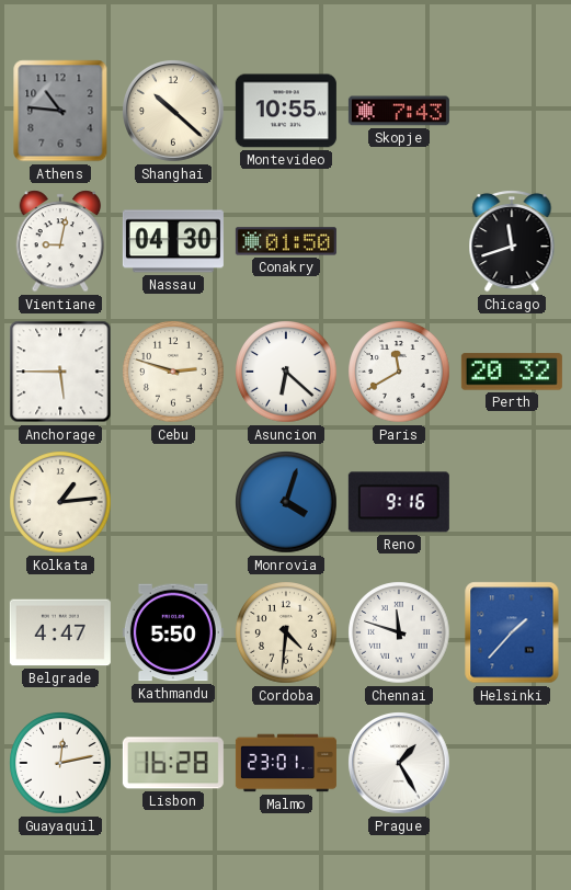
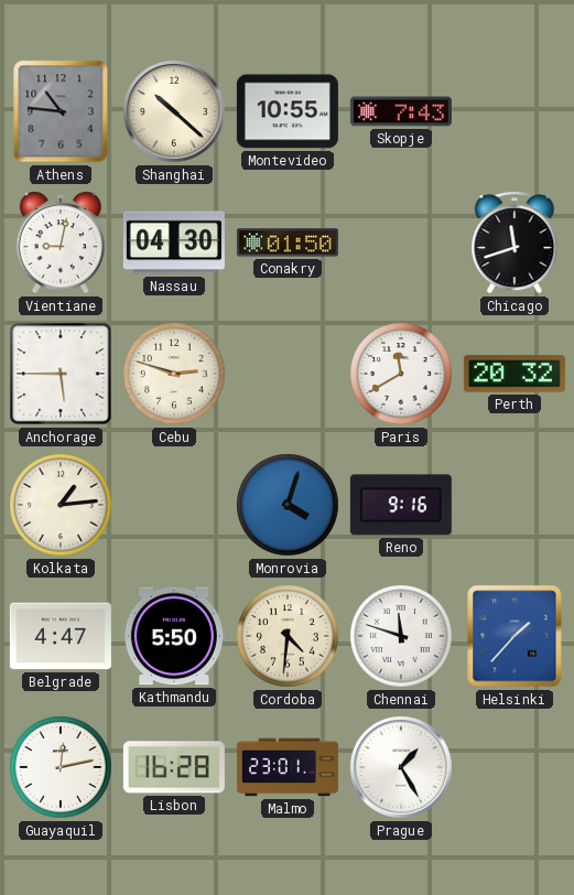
Asuncion: 6:22 -> none (286, 372)
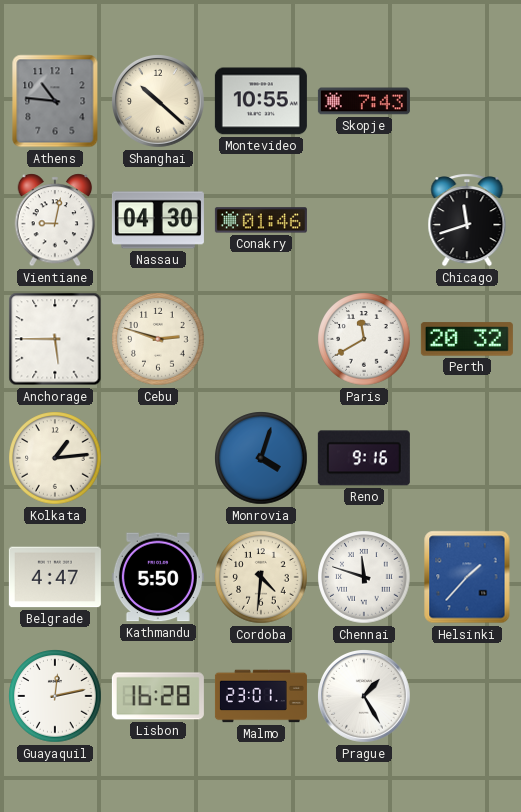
Conakry: 01:50 -> 01:46 (261, 220)
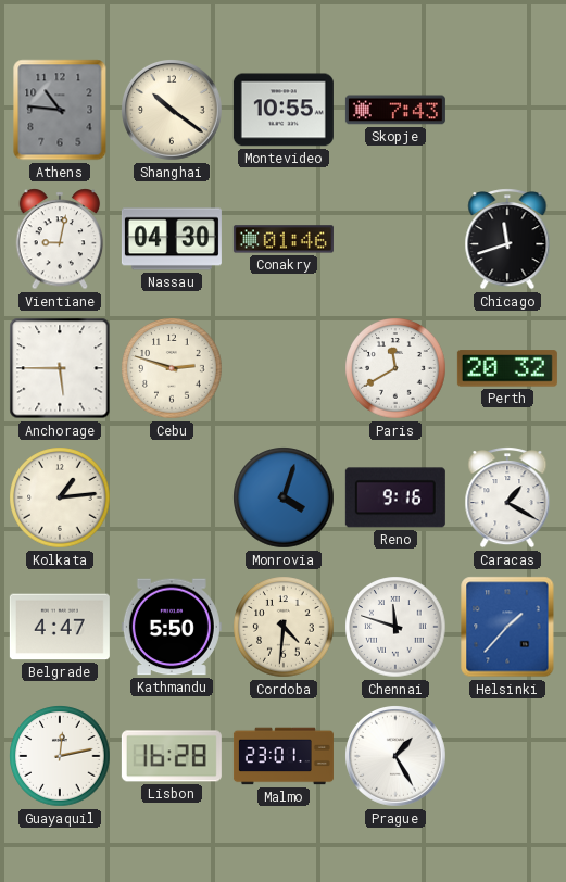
Shanghai: 10:22 -> 10:21 (173, 111)
Caracas: none -> 1:20 (507, 497)
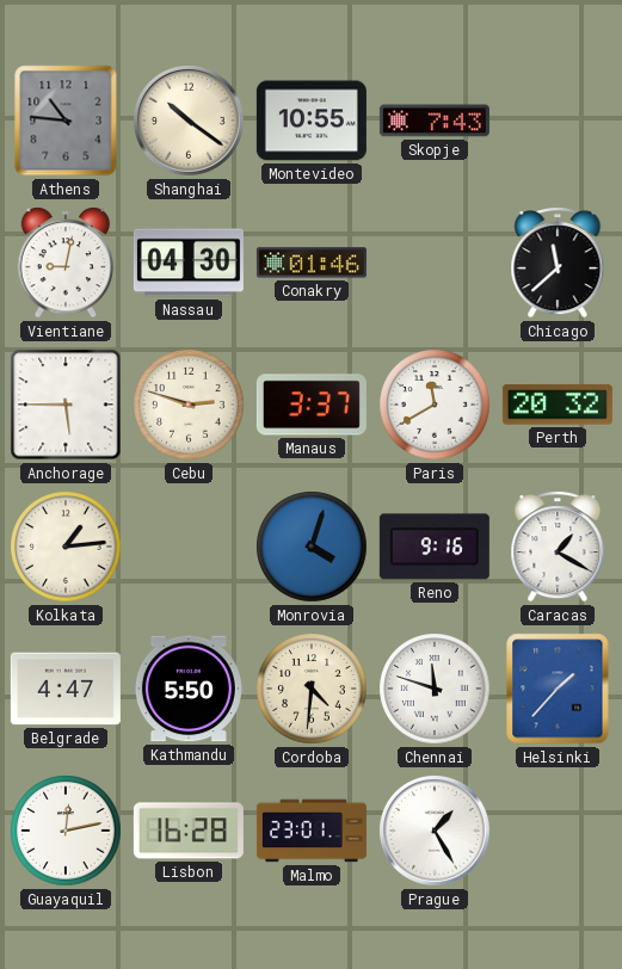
Chicago: 11:42 -> 11:38 (558, 263)
Manaus: none -> 3:37 (312, 405)
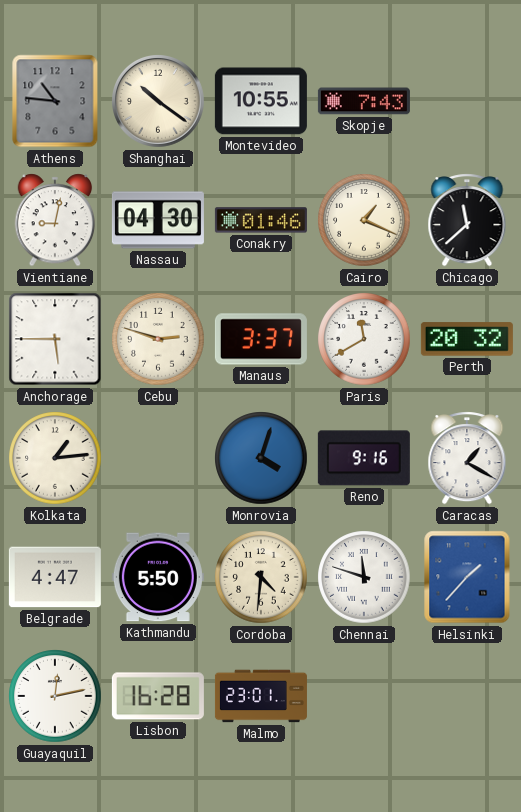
Cairo: none -> 1:19 (364, 220)
Prague: 1:25 -> none (436, 832)
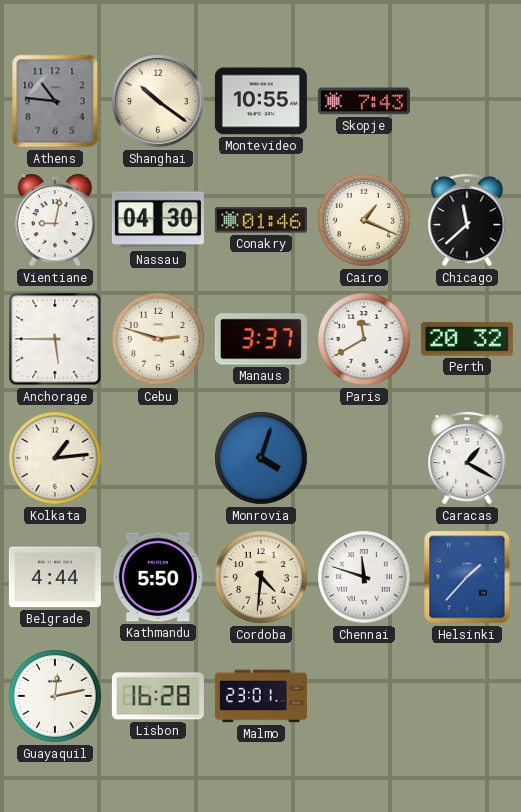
Reno: 9:16 -> none (364, 458)
Belgrade: 4:47 -> 4:44 (55, 577)
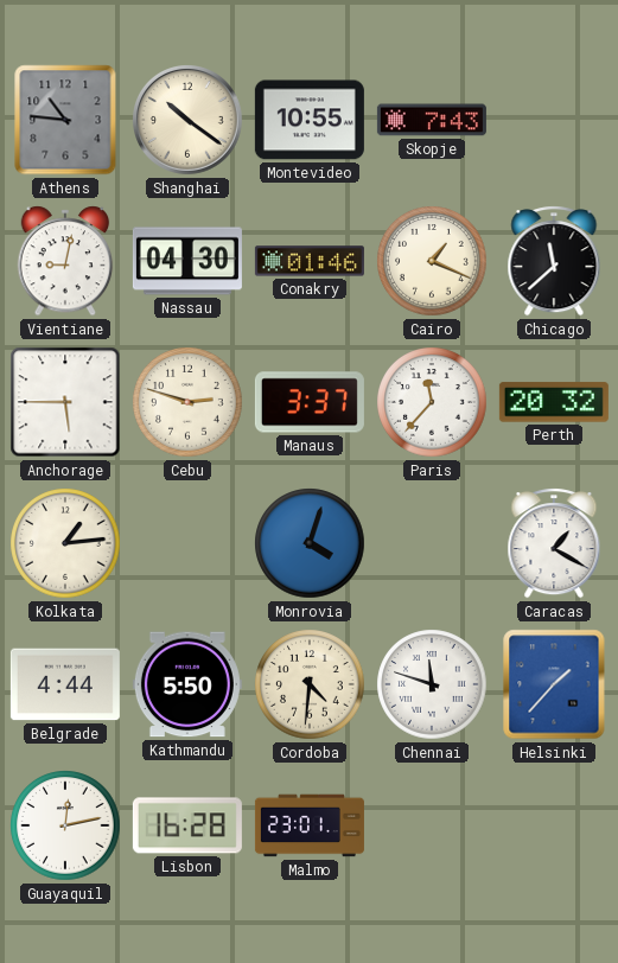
Paris: 11:40 -> 11:37 (432, 402)
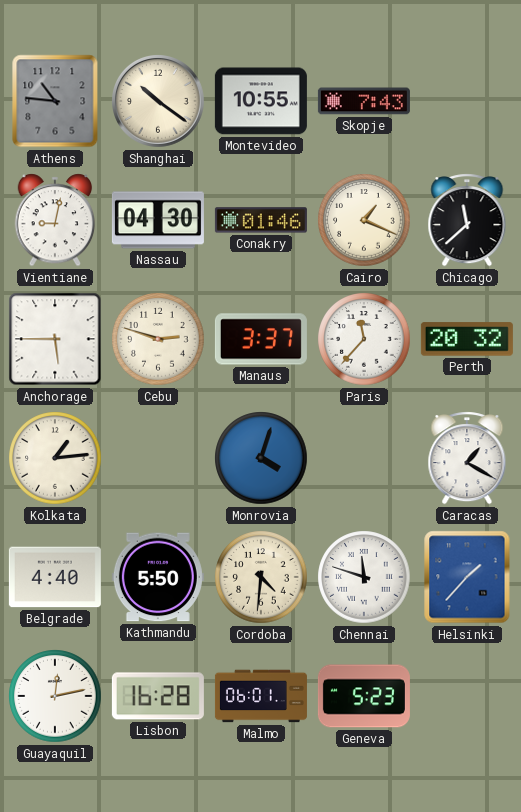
Belgrade: 4:44 -> 4:40 (55, 577)
Malmo: 23:01 -> 06:01 (261, 696)
Geneva: none -> 5:23 (364, 696)
